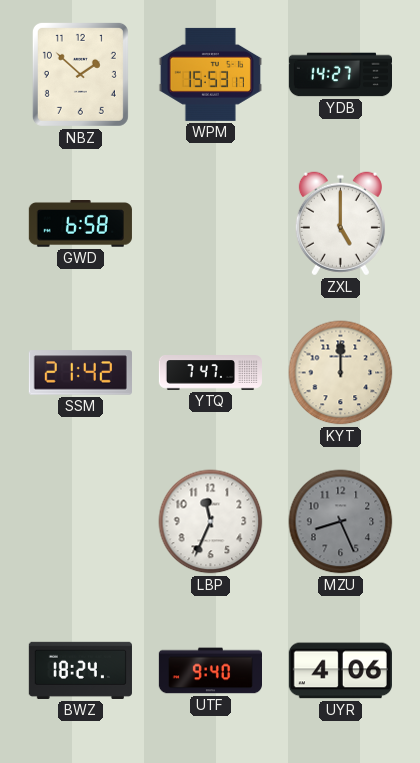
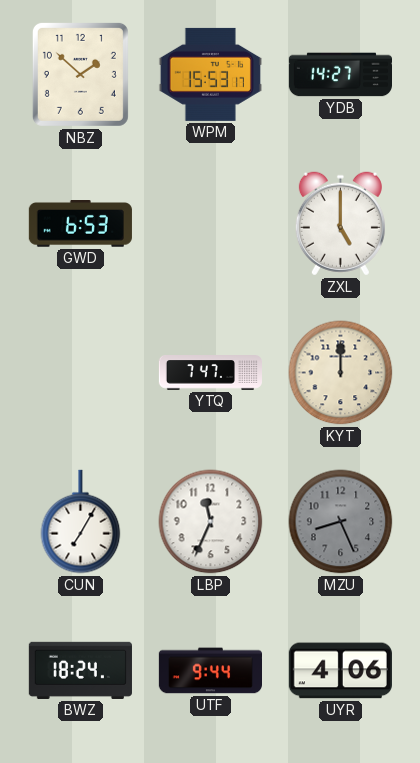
GWD: 6:58 -> 6:53 (80, 224)
SSM: 21:42 -> none (80, 373)
CUN: none -> 7:05 (81, 522)
UTF: 9:40 -> 9:44 (210, 671)
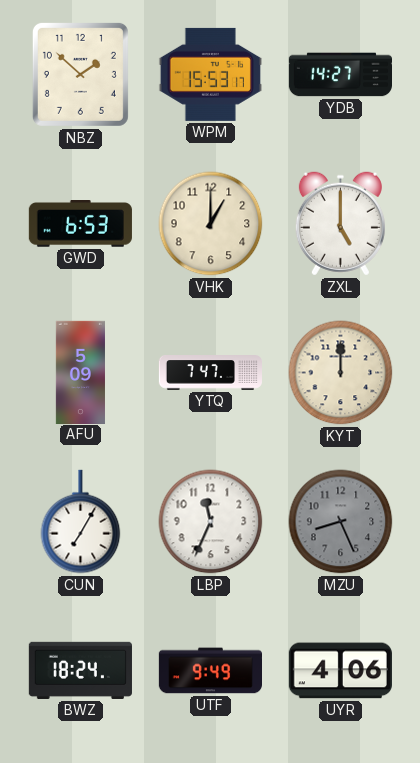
VHK: none -> 1:00 (211, 224)
AFU: none -> 5:09 (80, 372)
UTF: 9:44 -> 9:49 (210, 671)
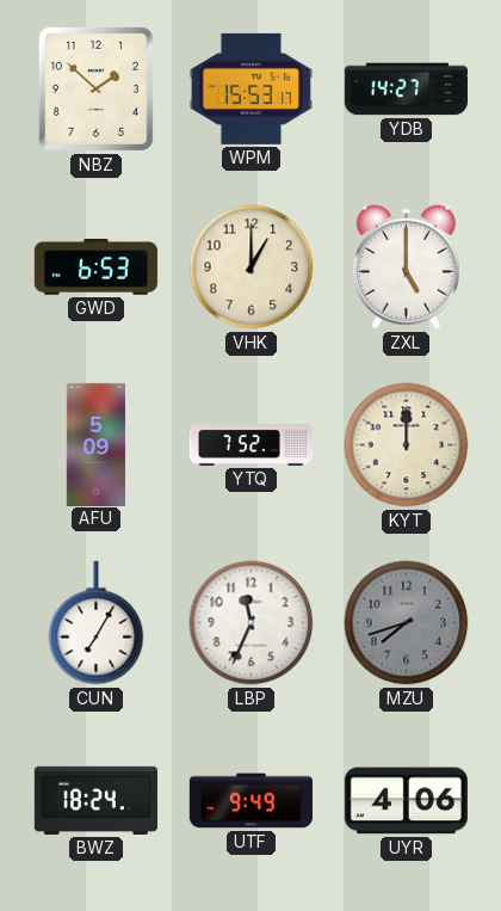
YTQ: 7:47 -> 7:52 (250, 445)
MZU: 8:26 -> 7:42 (407, 623)
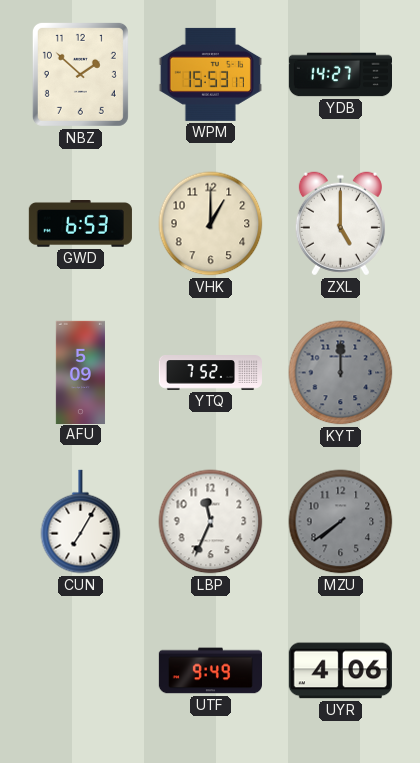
KYT dial: cream -> grey (341, 373)
MZU: 7:42 -> 7:39 (341, 522)
BWZ: 18:24 -> none (95, 800)
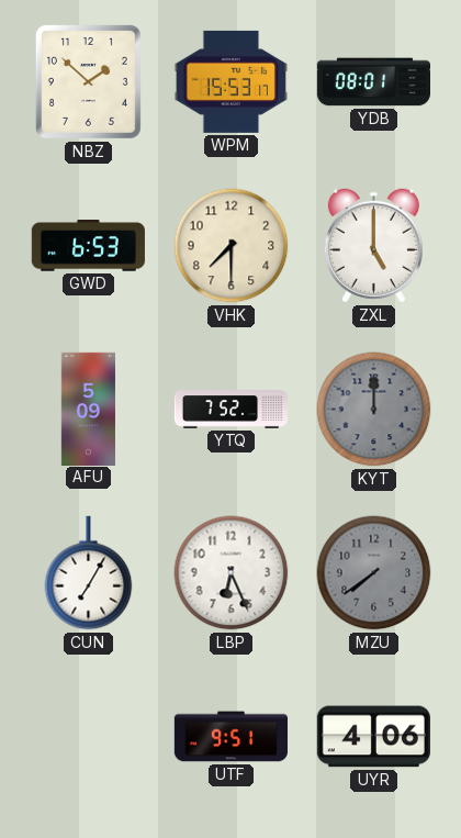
YDB: 14:27 -> 08:01 (373, 82)
VHK: 1:00 -> 7:30 (232, 246)
LBP: 11:34 -> 6:26 (232, 573)
UTF: 9:49 -> 9:51 (231, 737)
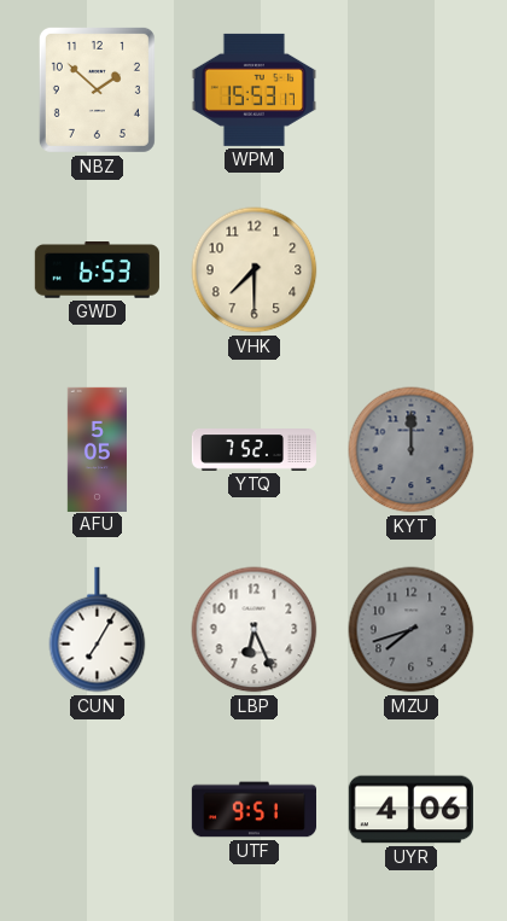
YDB: 08:01 -> none (373, 82)
ZXL: 5:00 -> none (373, 246)
AFU: 5:09 -> 5:05 (97, 449)
MZU: 7:39 -> 7:42 (412, 630)
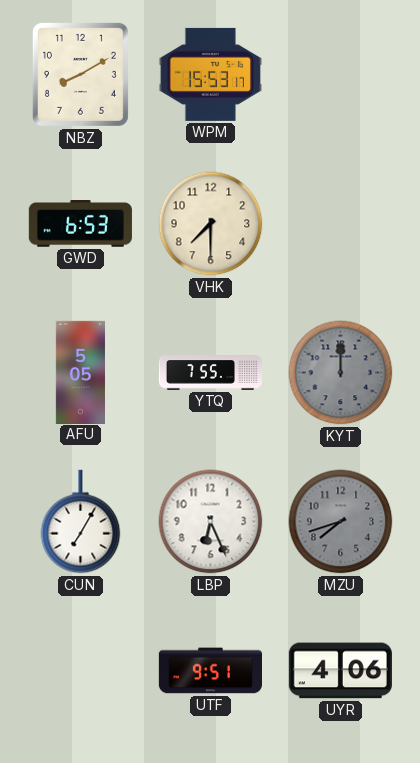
NBZ: 1:52 -> 8:10 (80, 74)
YTQ: 7:52 -> 7:55 (210, 373)
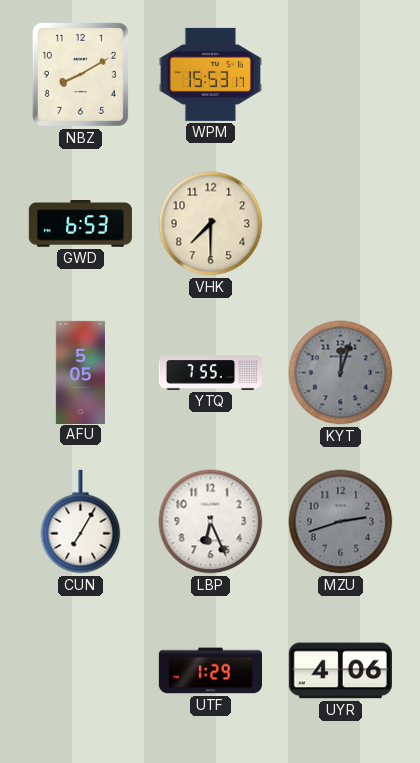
KYT: 12:00 -> 12:03 (341, 373)
MZU: 7:42 -> 2:42 (341, 522)
UTF: 9:51 -> 1:29 (210, 671)
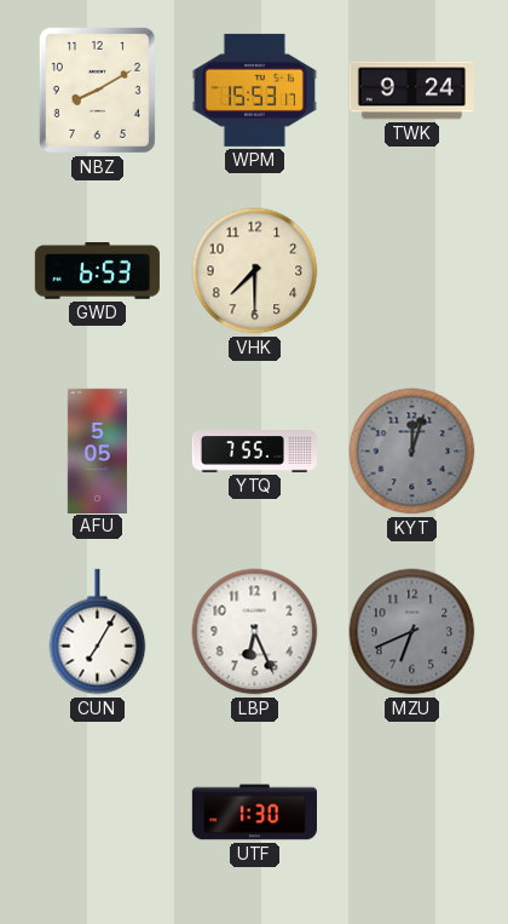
TWK: none -> 9:24 (411, 91)
MZU: 2:42 -> 6:41 (412, 632)
UTF: 1:29 -> 1:30 (254, 813)
UYR: 4:06 -> none (340, 671)
